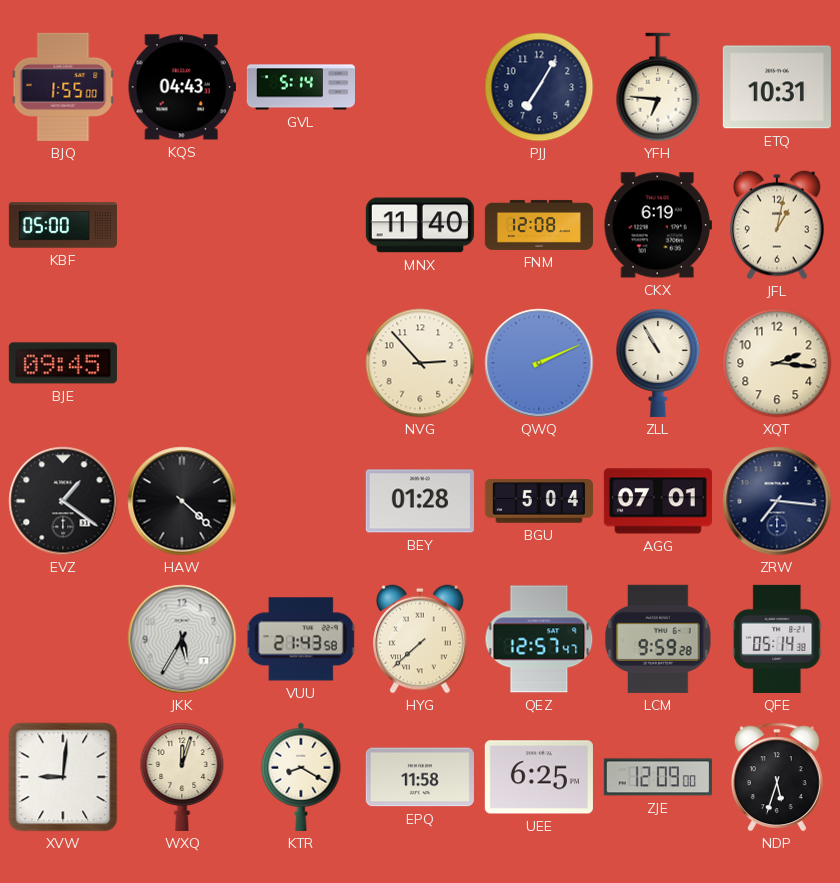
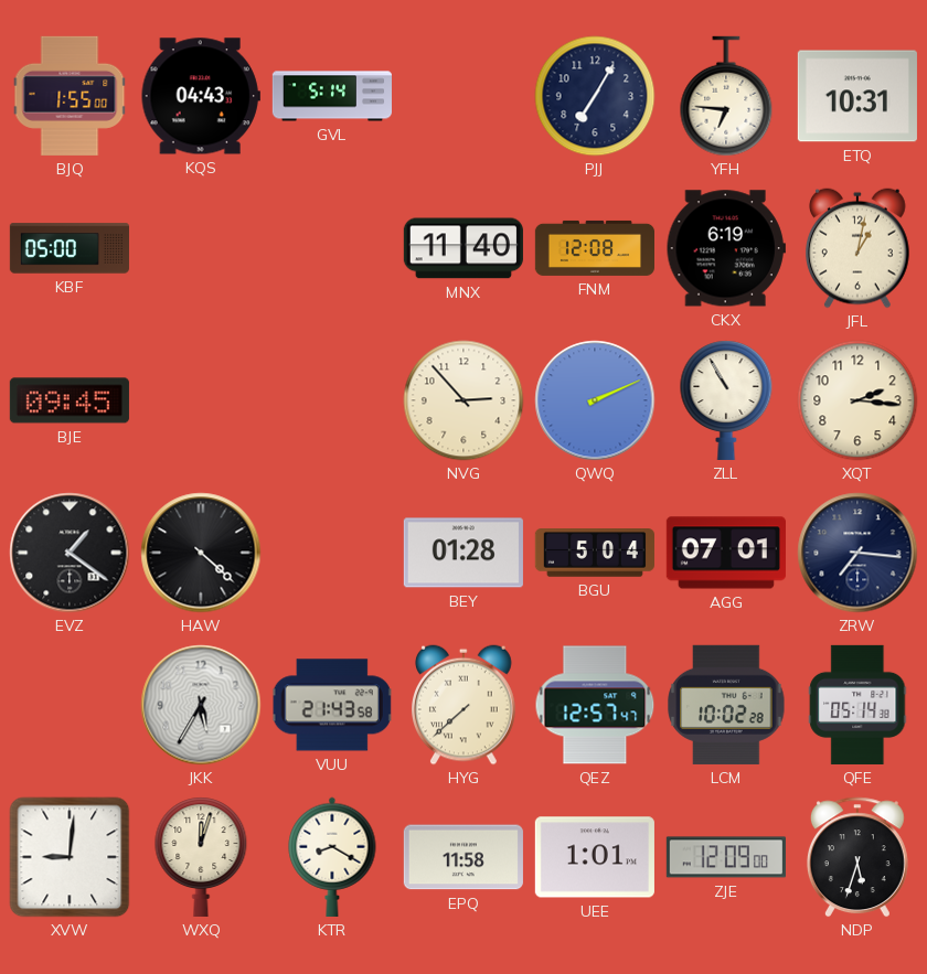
LCM: 9:59 -> 10:02 (726, 705)
UEE: 6:25 -> 1:01 (595, 857)
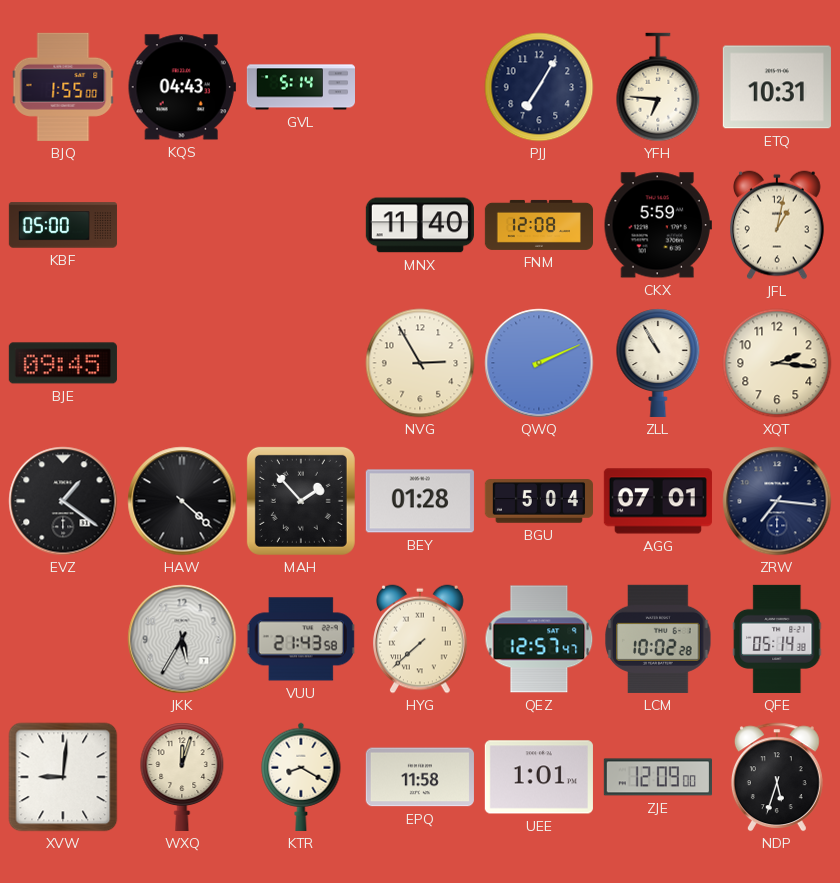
CKX: 6:19 -> 5:59 (658, 225)
NVG: 2:53 -> 2:55 (420, 363)
MAH: none -> 1:53 (301, 501)
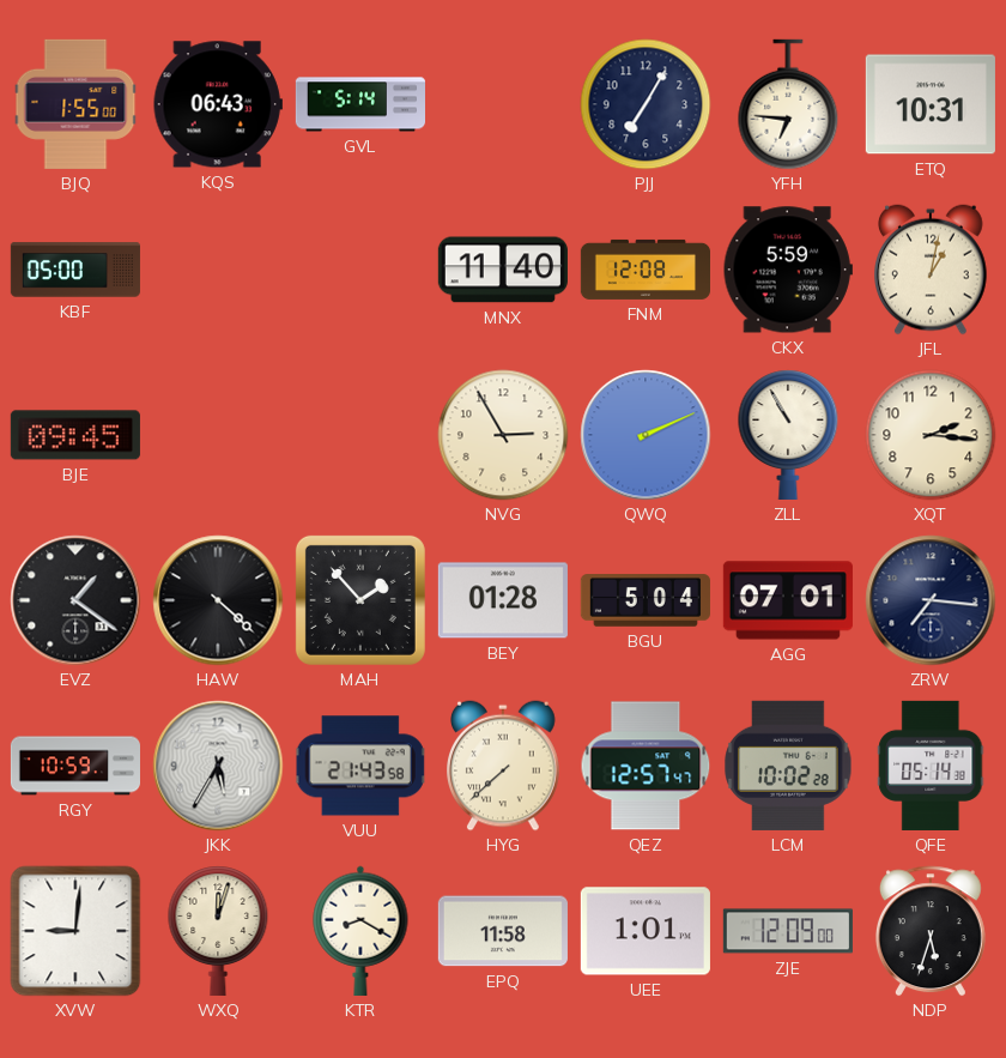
KQS: 04:43 -> 06:43 (218, 104)
RGY: none -> 10:59 (74, 766)
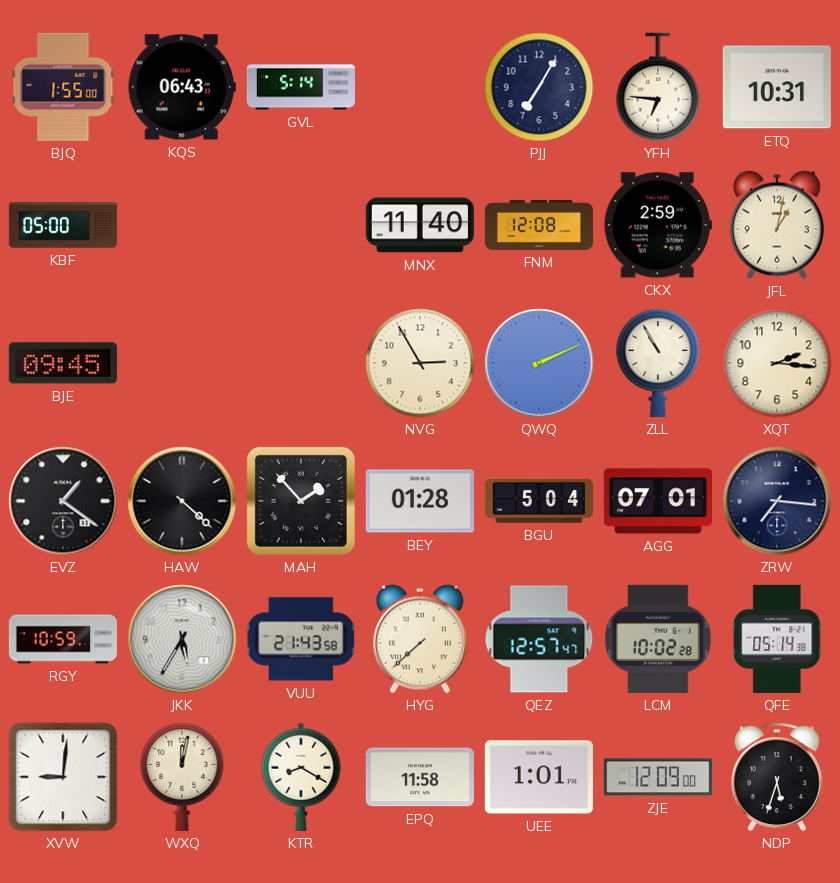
CKX: 5:59 -> 2:59 (658, 225)
WXQ: 12:03 -> 12:02 (182, 777)
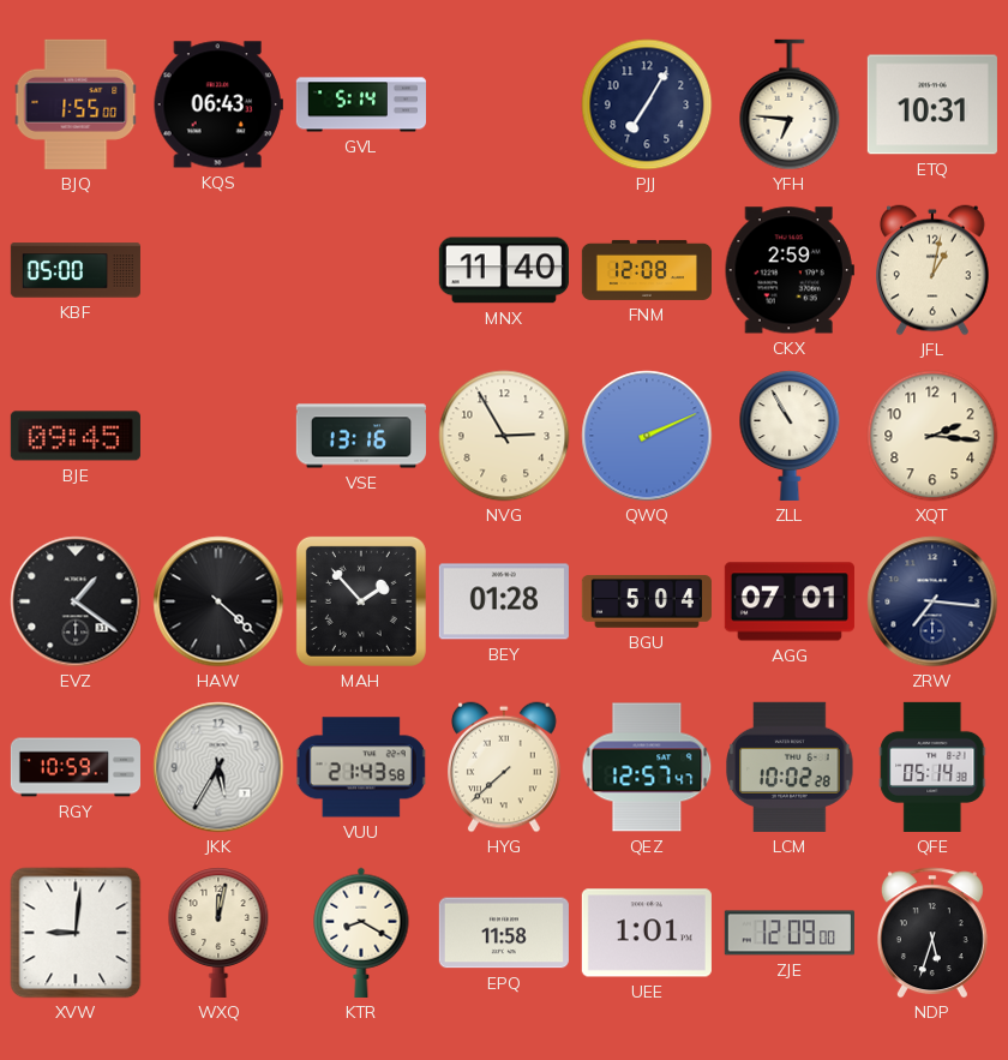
VSE: none -> 13:16 (360, 436)
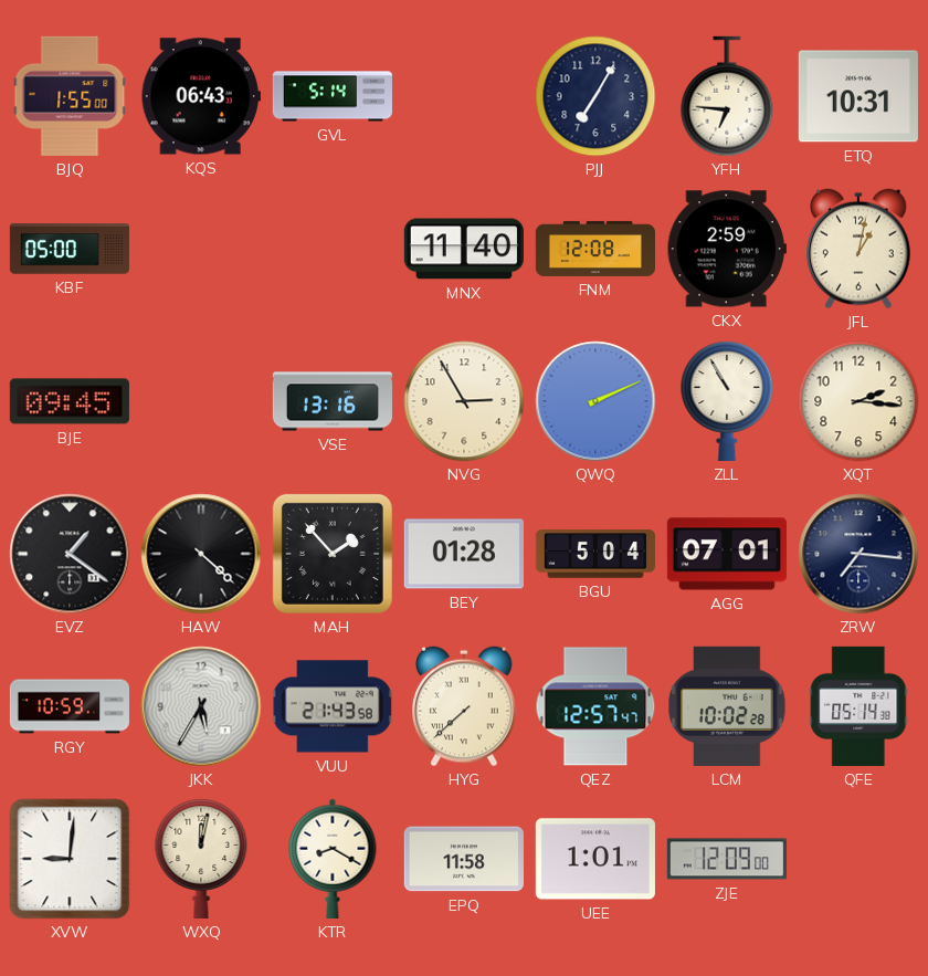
NDP: 5:33 -> none (932, 933)
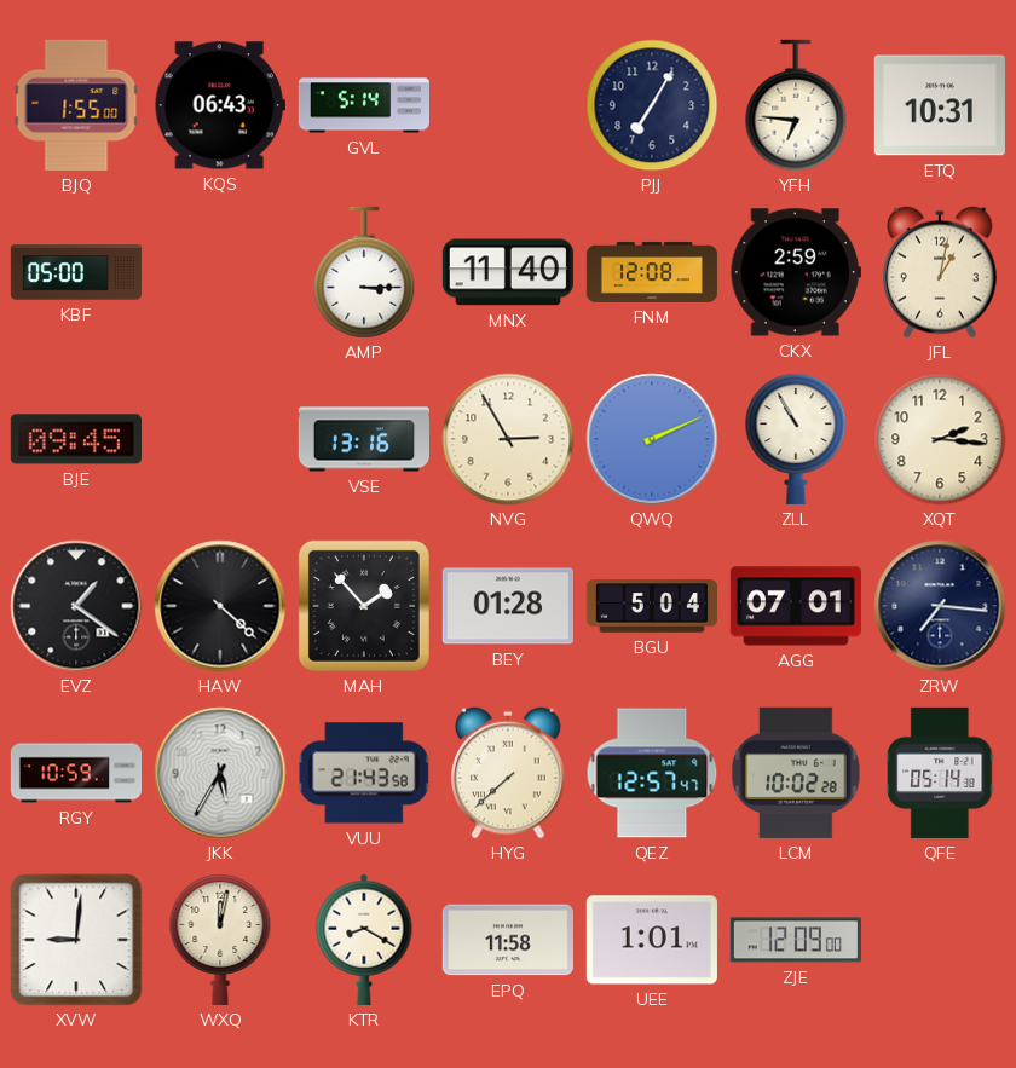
AMP: none -> 3:15 (364, 272)
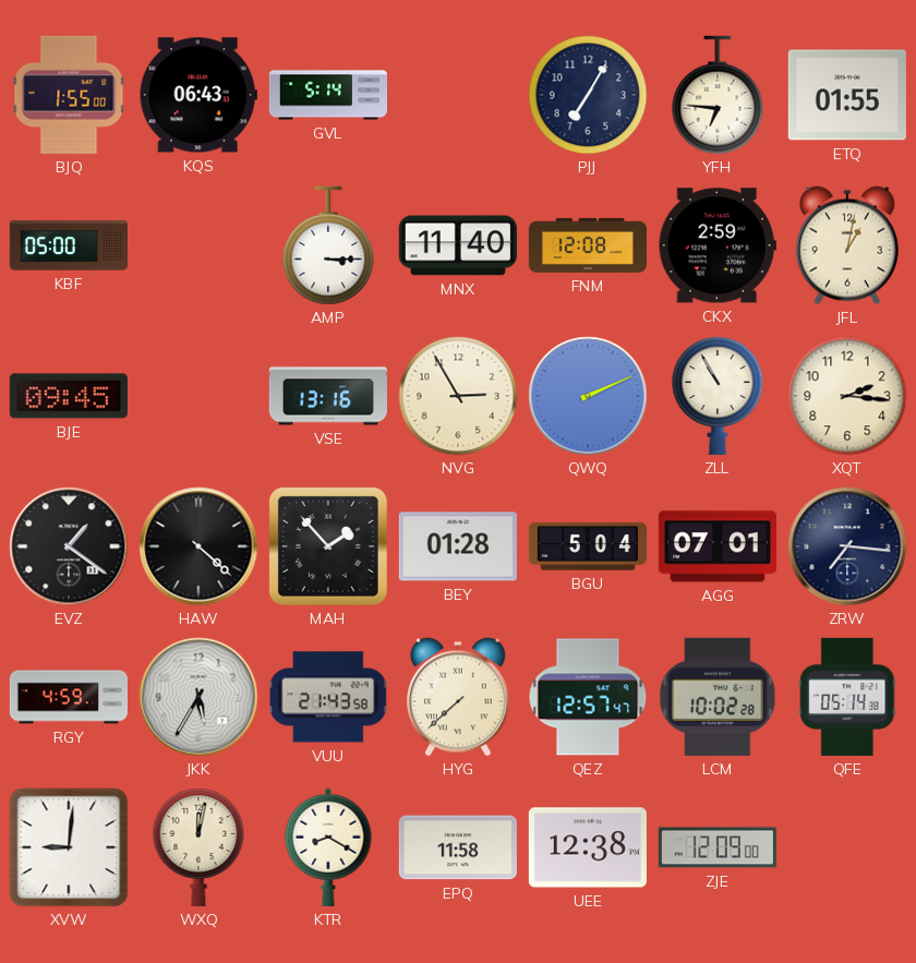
ETQ: 10:31 -> 01:55 (847, 95)
RGY: 10:59 -> 4:59 (68, 697)
UEE: 1:01 -> 12:38 (588, 847)
